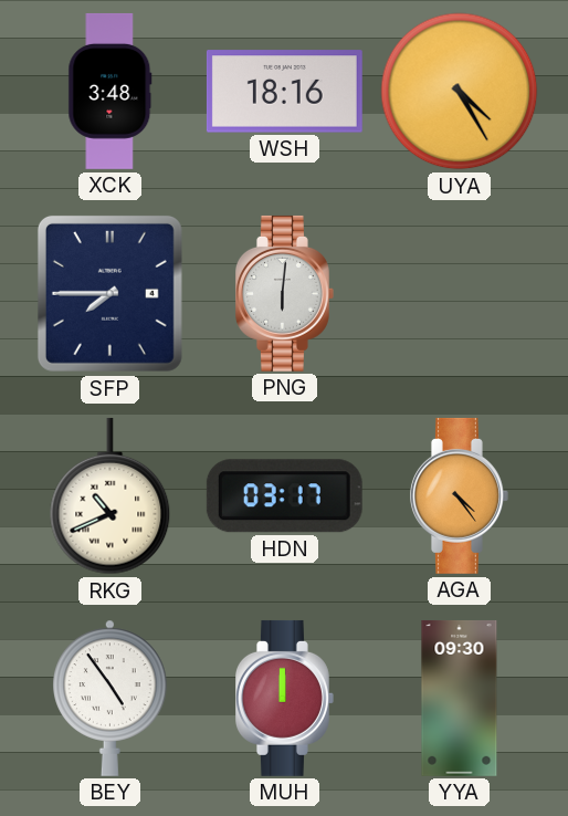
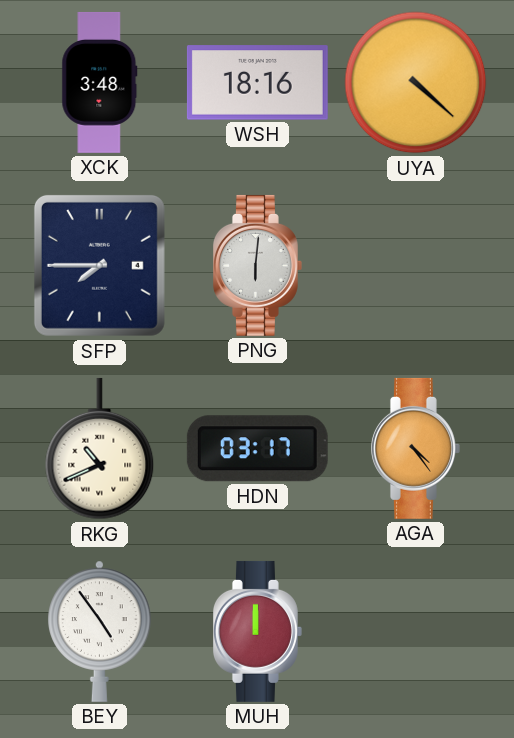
UYA: 4:25 -> 4:22 (416, 83)
YYA: 09:30 -> none (460, 698)
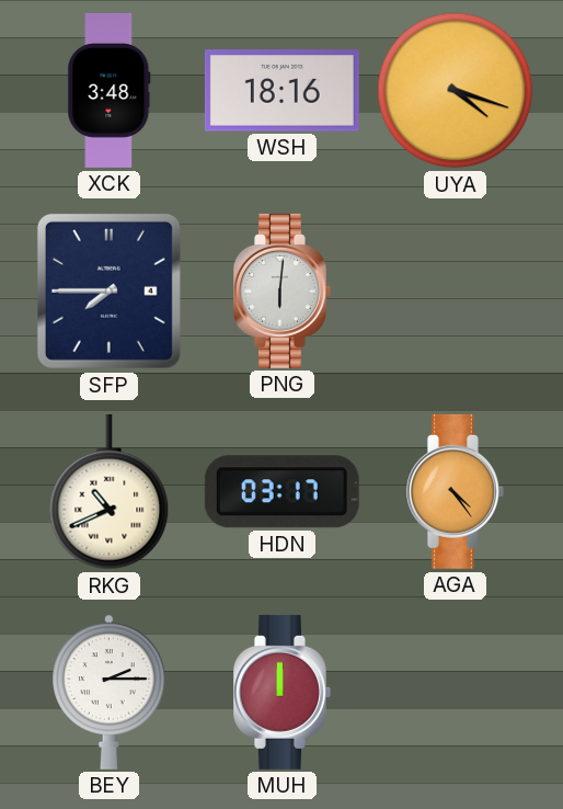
UYA: 4:22 -> 4:18 (456, 91)
BEY: 4:54 -> 2:15 (110, 692)
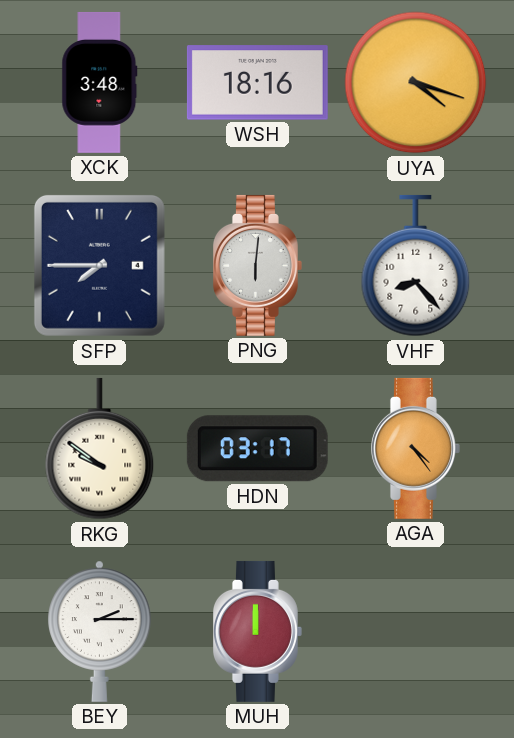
VHF: none -> 8:23 (416, 266)
RKG: 10:41 -> 9:51 (100, 449)
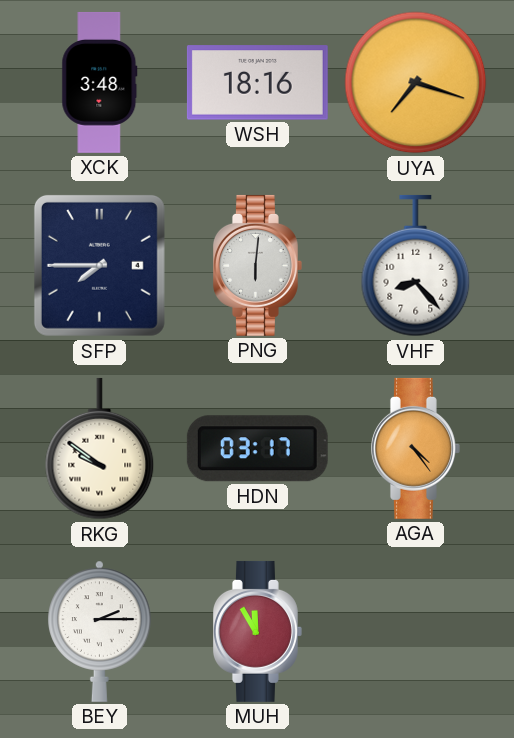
UYA: 4:18 -> 7:18 (416, 83)
MUH: 12:00 -> 11:55 (258, 631)
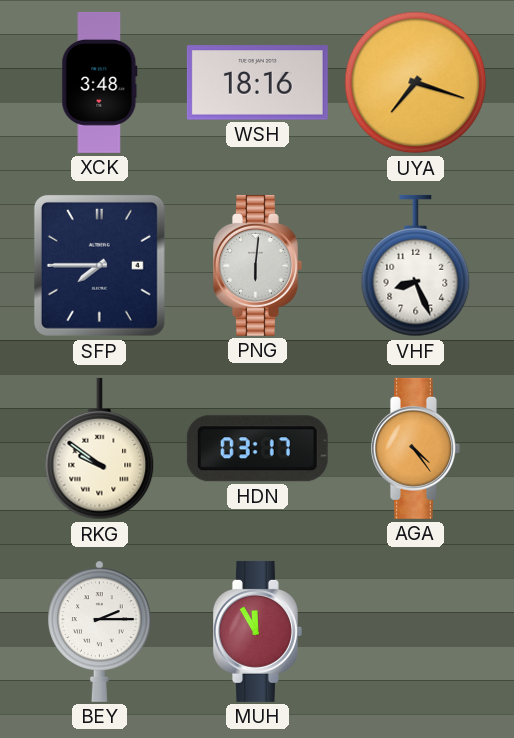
VHF: 8:23 -> 8:26 (416, 266)
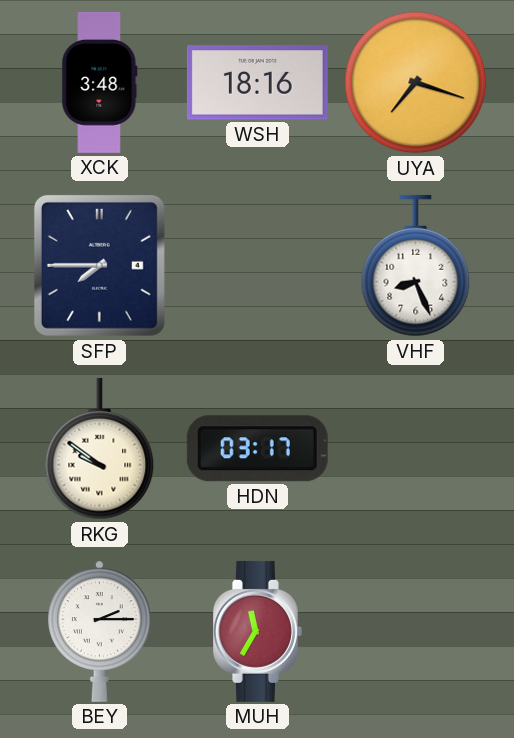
PNG: 6:01 -> none (258, 265)
AGA: 4:24 -> none (416, 448)
MUH: 11:55 -> 11:35 (258, 631)
